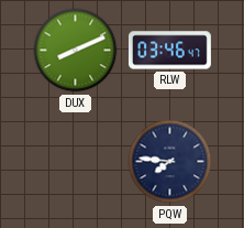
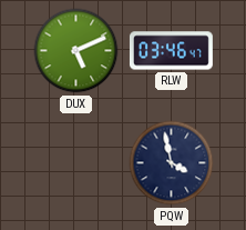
DUX: 8:11 -> 5:11 (76, 51)
PQW: 7:46 -> 3:58 (172, 163)
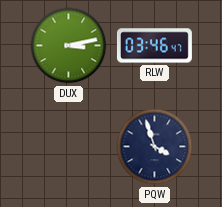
DUX: 5:11 -> 3:13 (69, 46)
PQW: 3:58 -> 3:57 (155, 147)
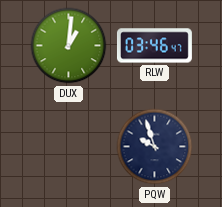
DUX: 3:13 -> 1:01 (69, 46)
PQW: 3:57 -> 9:57 (155, 147)
